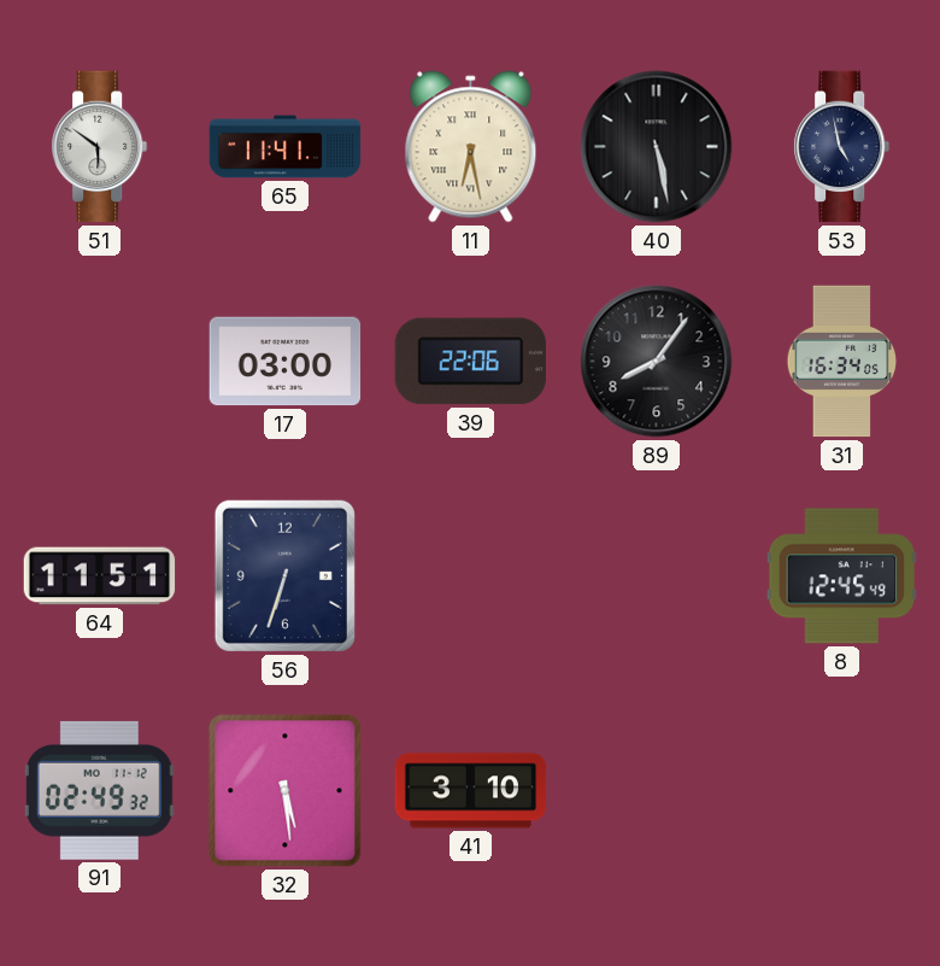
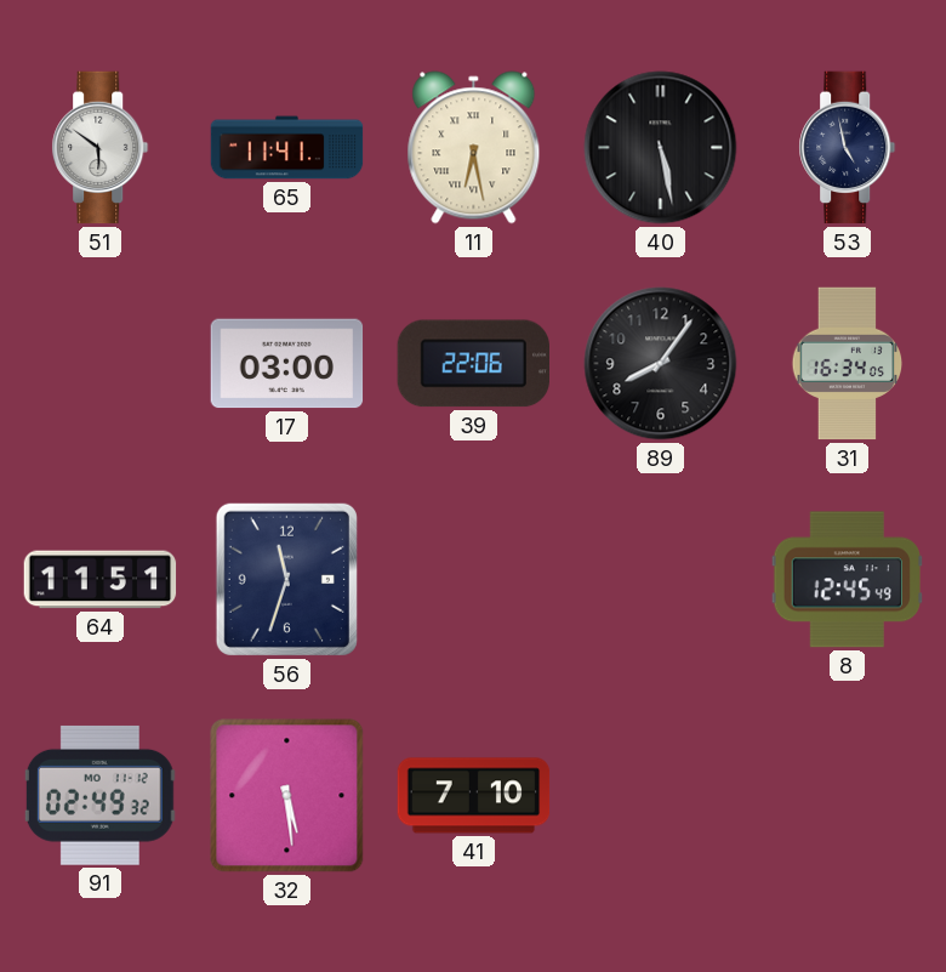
56: 6:33 -> 11:33 (286, 579)
41: 3:10 -> 7:10 (474, 796)
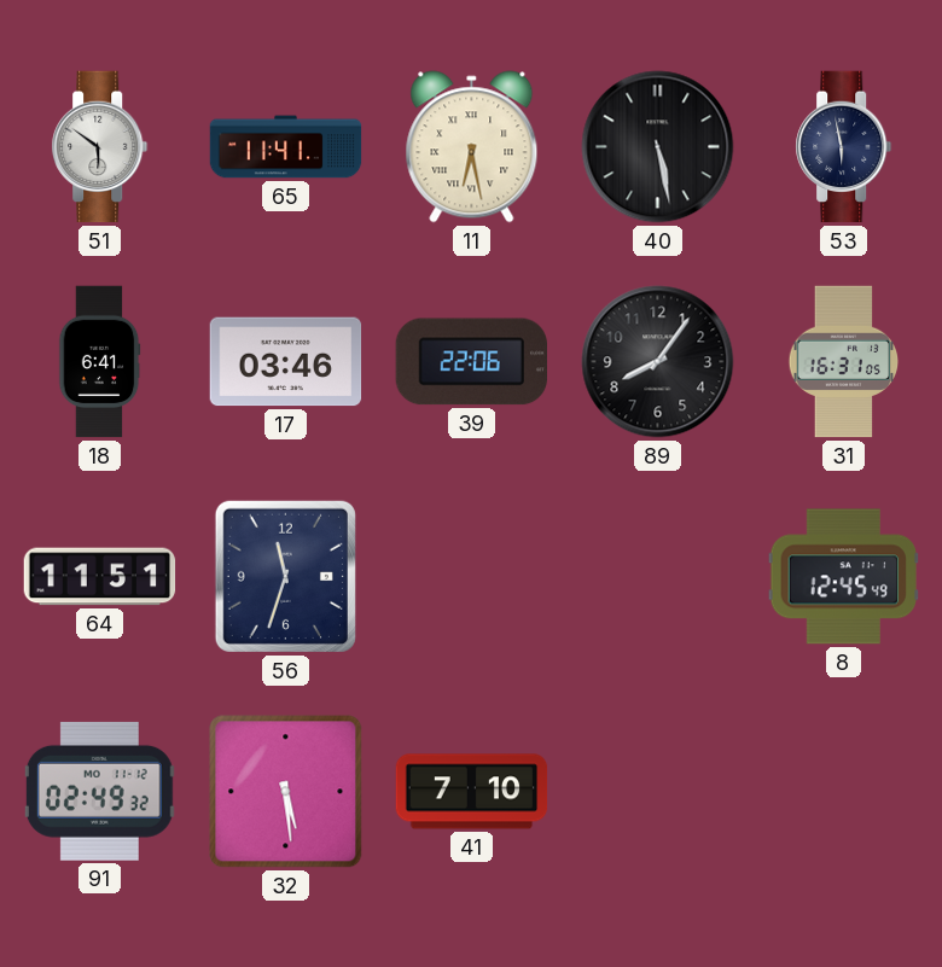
53: 4:58 -> 5:58 (844, 147)
18: none -> 6:41 (100, 362)
17: 03:00 -> 03:46 (286, 362)
31: 16:34 -> 16:31 (844, 362)
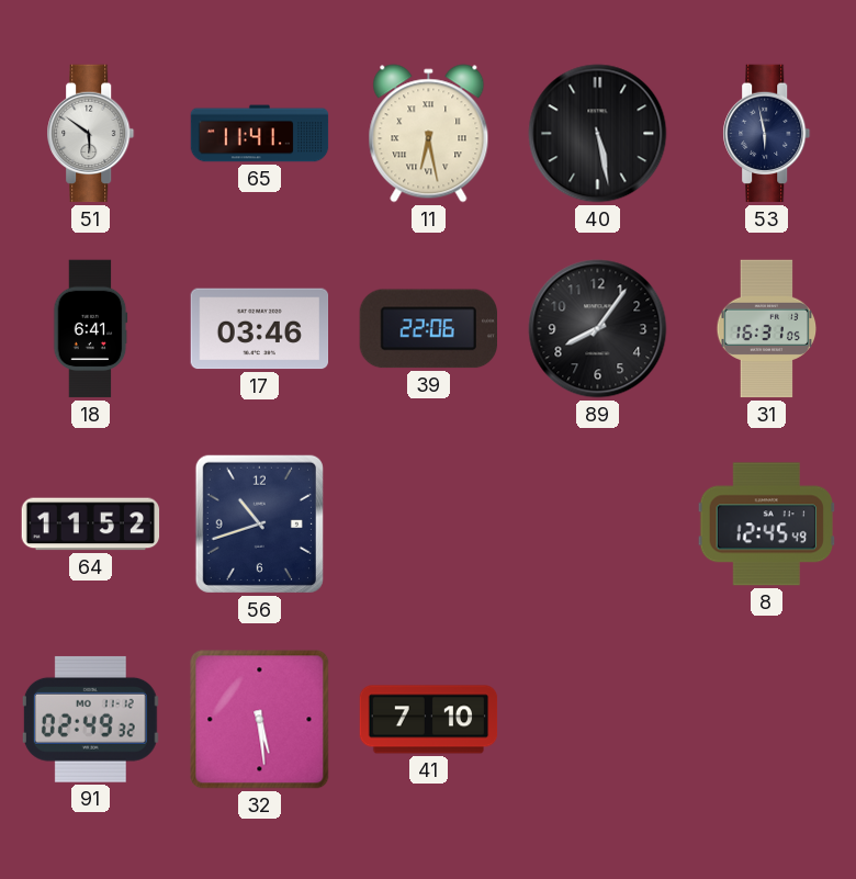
64: 11:51 -> 11:52 (91, 525)
56: 11:33 -> 10:42 (259, 523)
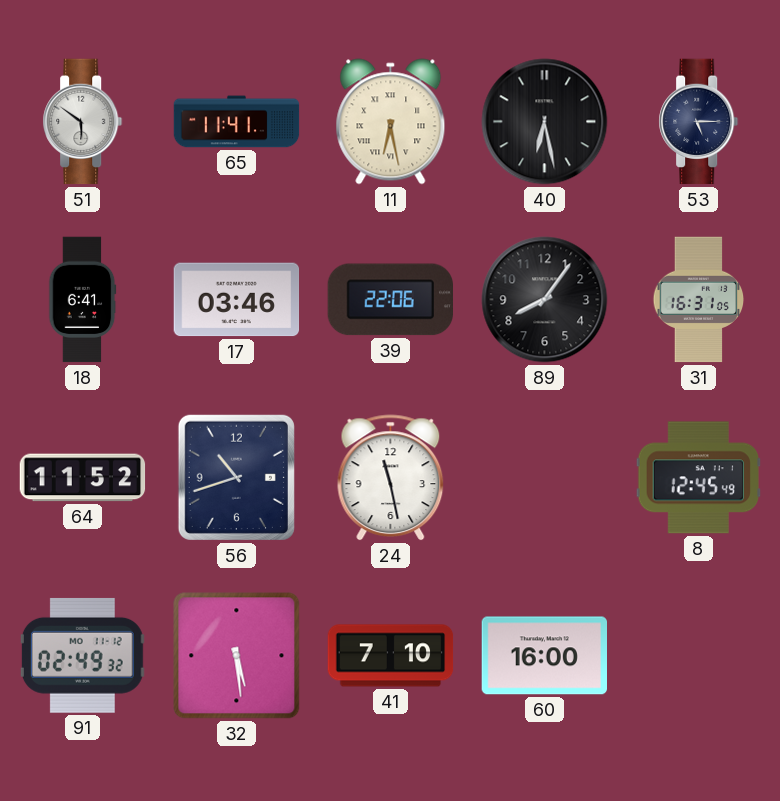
40: 5:28 -> 6:28 (545, 122)
53: 5:58 -> 5:15 (699, 122)
24: none -> 11:28 (391, 478)
60: none -> 16:00 (544, 656)
